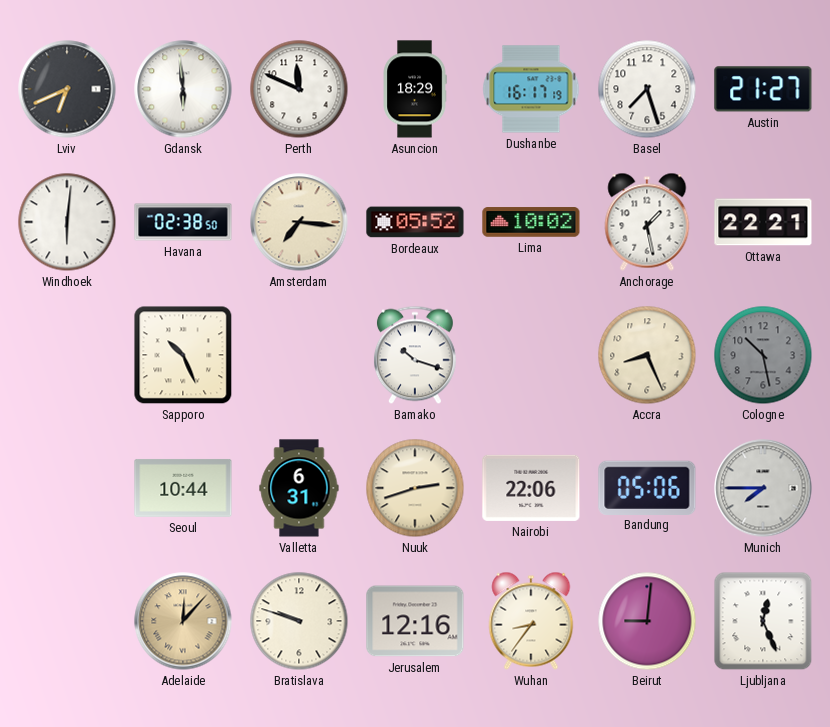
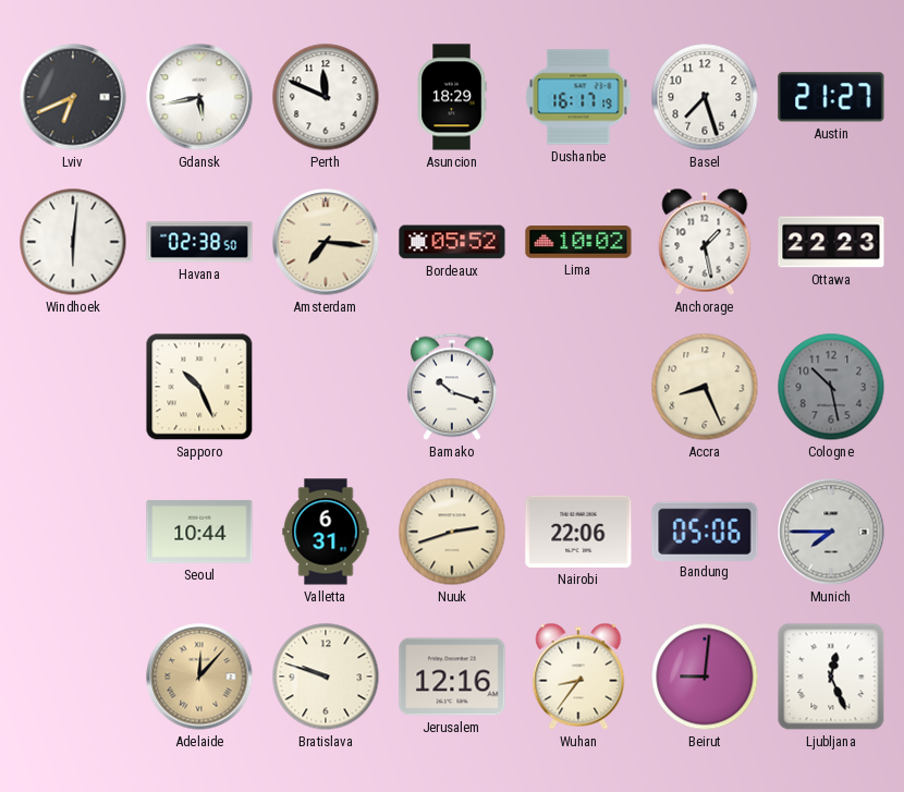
Gdansk: 5:59 -> 5:43 (199, 97)
Ottawa: 22:21 -> 22:23 (831, 242)
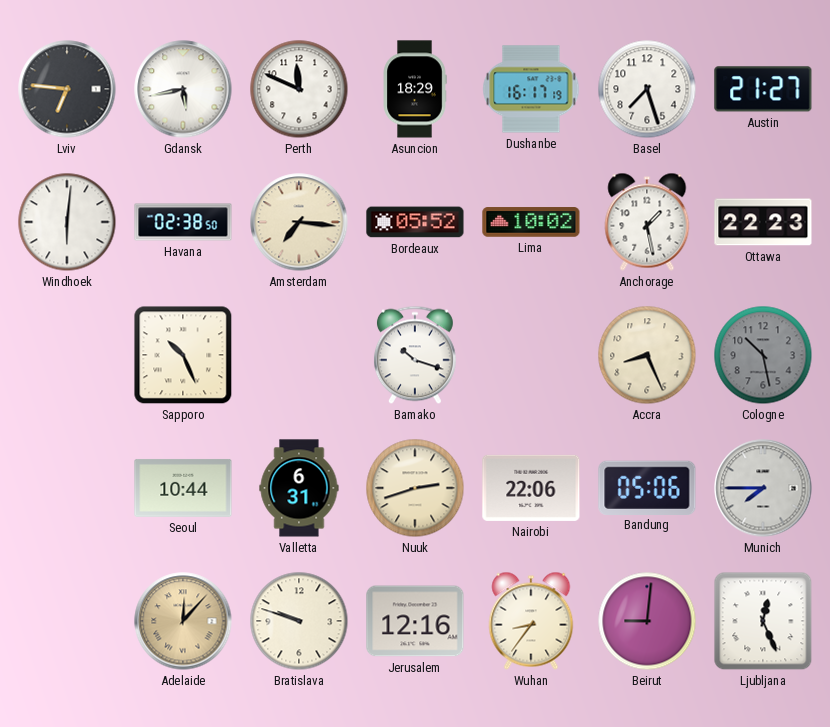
Lviv: 6:41 -> 6:46 (67, 89)
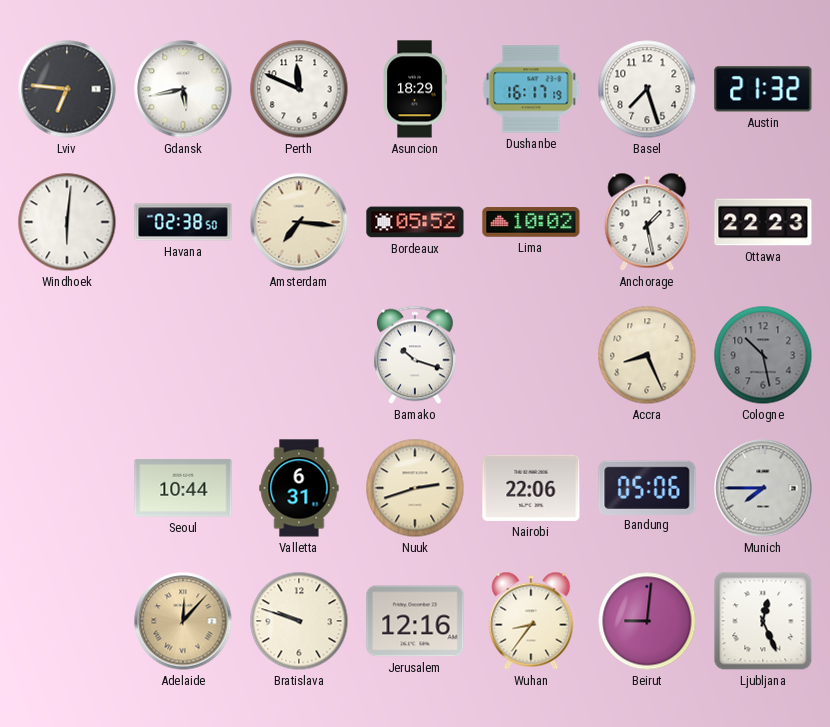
Austin: 21:27 -> 21:32 (763, 89)
Sapporo: 10:26 -> none (183, 355)
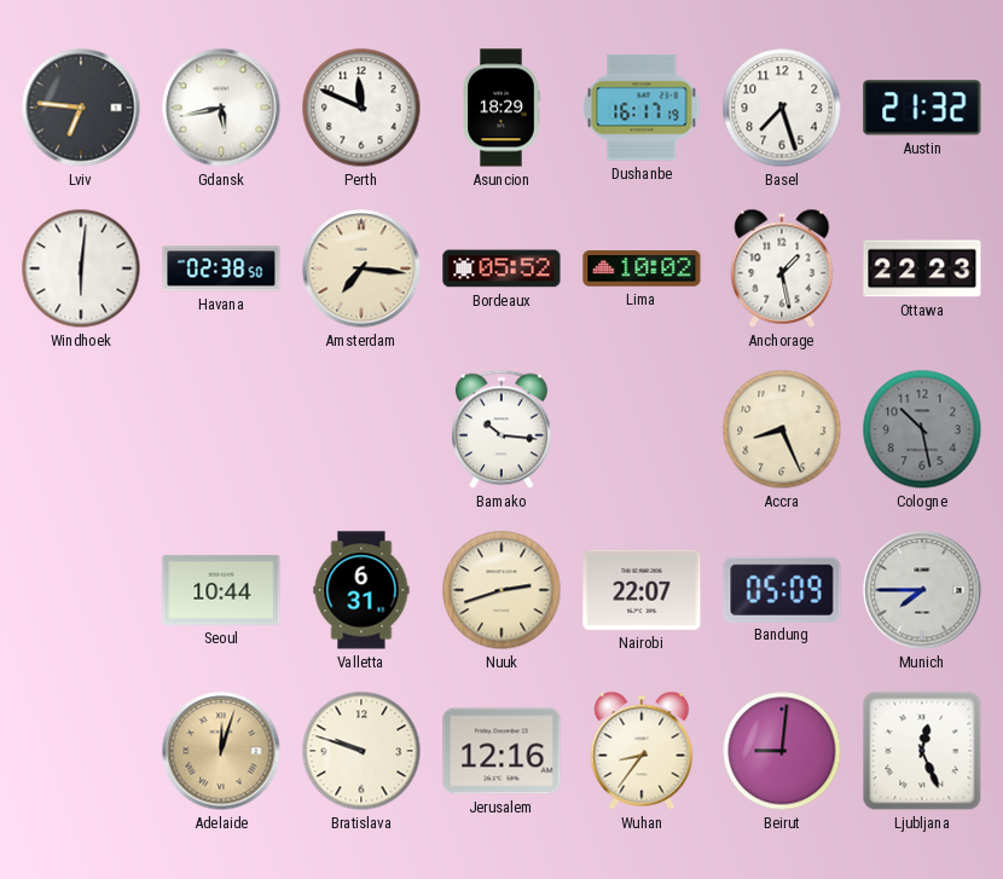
Bamako: 10:18 -> 10:16 (502, 429)
Nairobi: 22:06 -> 22:07 (642, 590)
Bandung: 05:06 -> 05:09 (782, 589)
Adelaide: 12:07 -> 12:03 (221, 751)
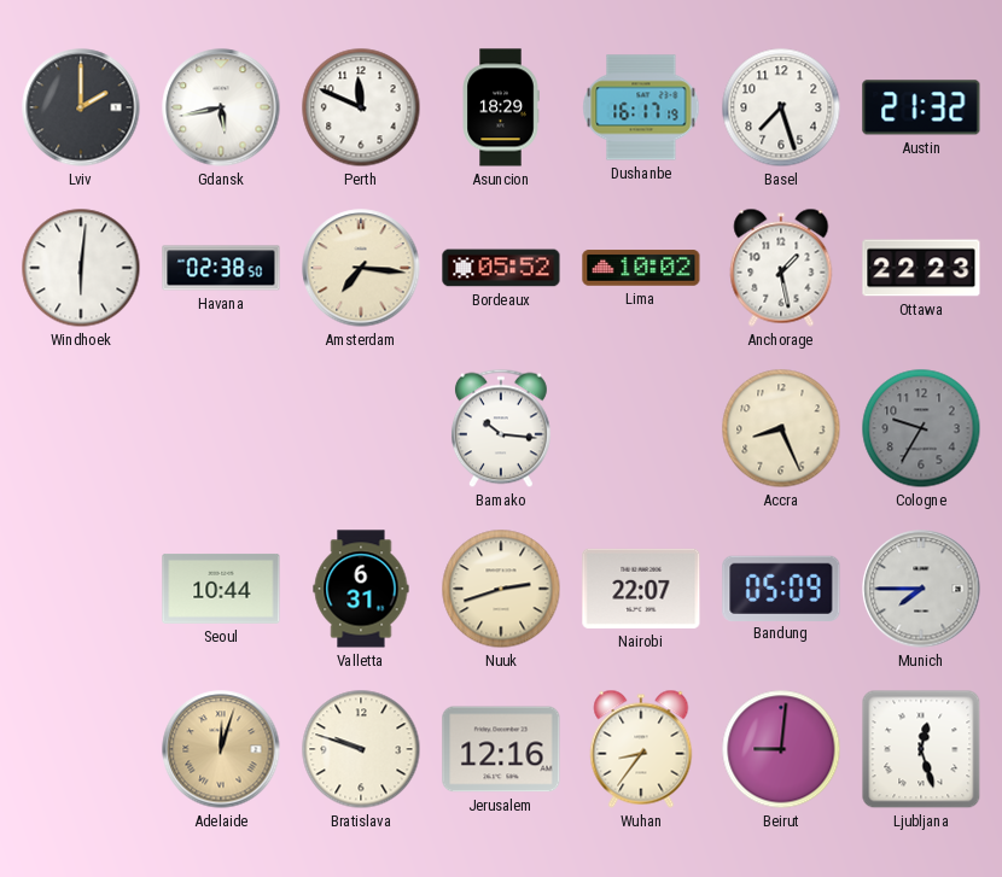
Lviv: 6:46 -> 2:00 (81, 107)
Cologne: 10:28 -> 9:35 (921, 428)
Ljubljana: 12:26 -> 12:27 (921, 749)
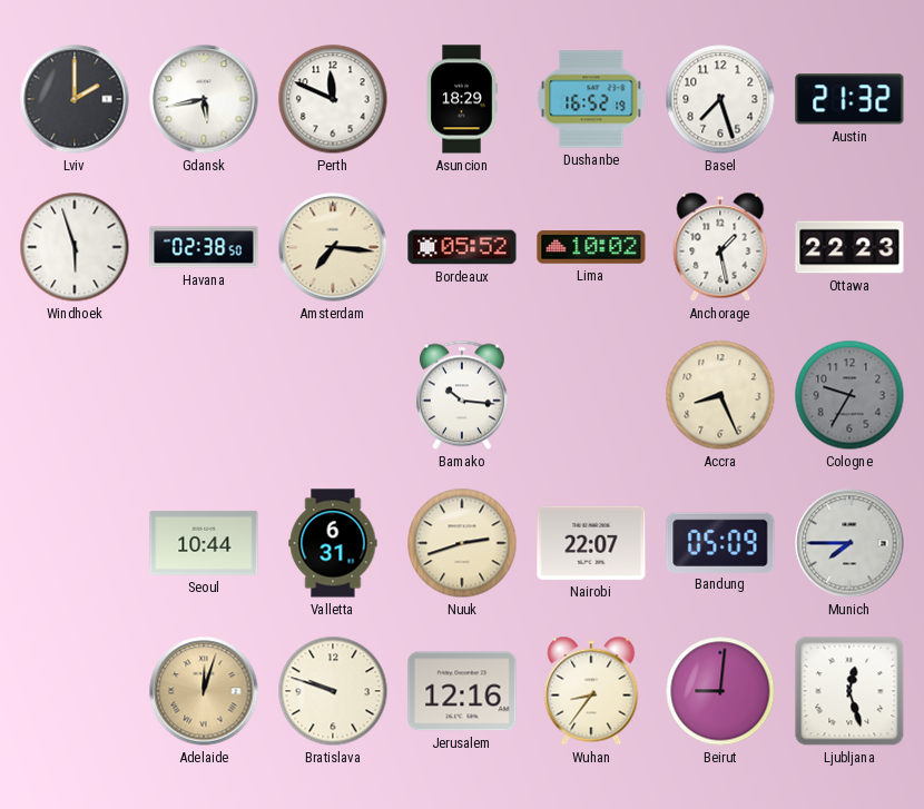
Dushanbe: 16:17 -> 16:52 (591, 99)
Windhoek: 6:01 -> 5:57 (75, 247)
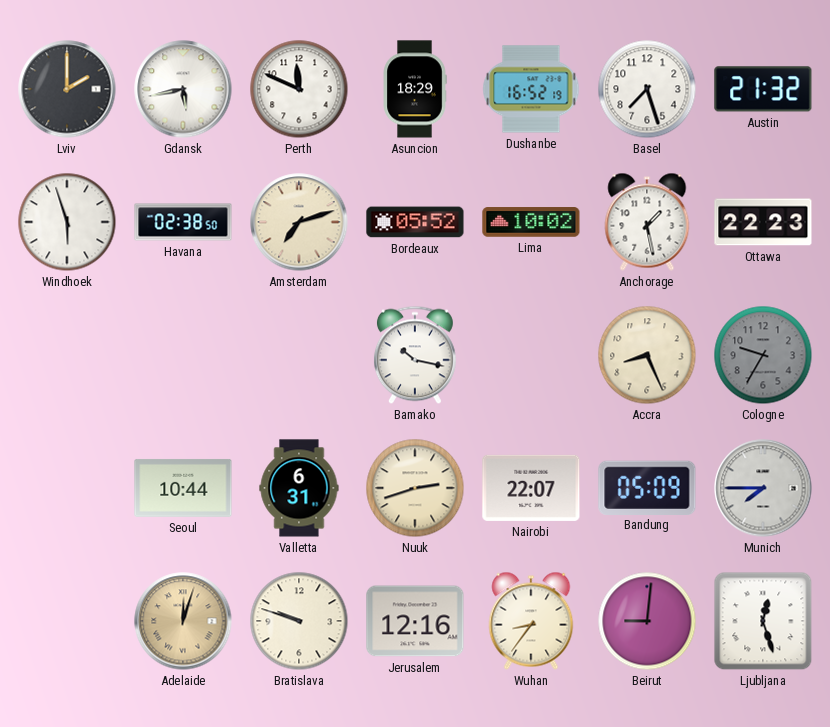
Amsterdam: 7:16 -> 7:12 (299, 222)
Bamako: 10:16 -> 10:17 (415, 355)
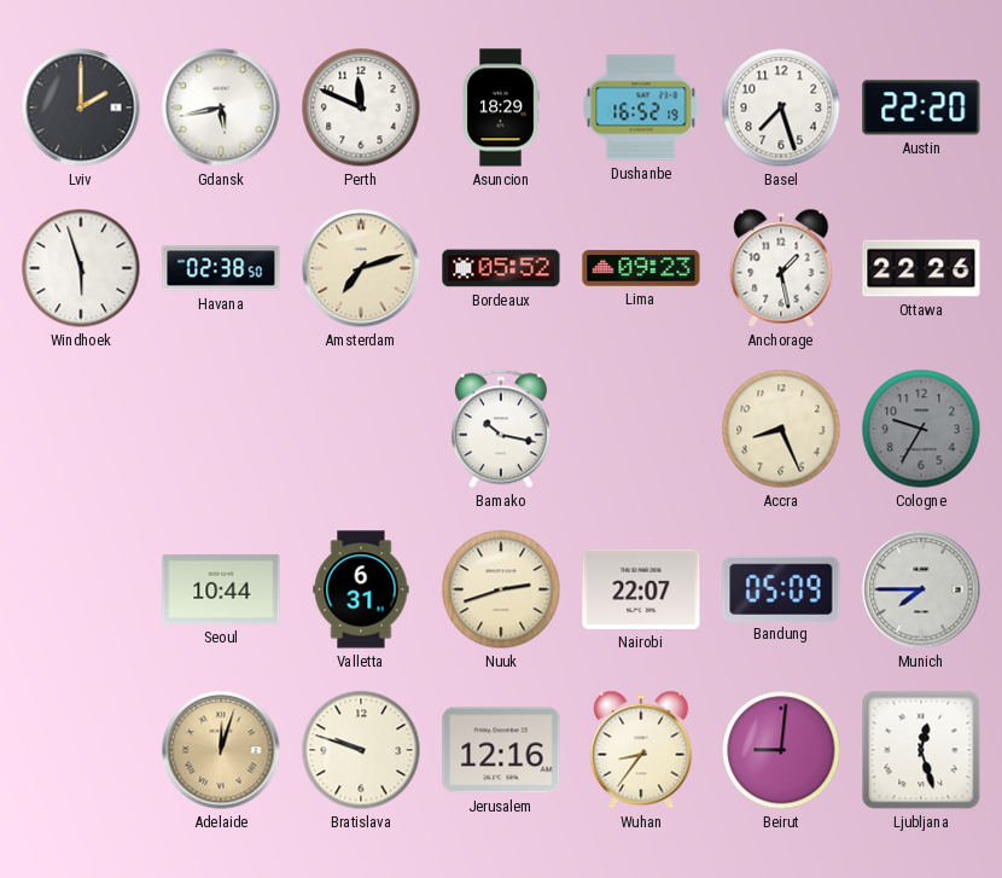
Austin: 21:32 -> 22:20 (921, 107)
Lima: 10:02 -> 09:23 (641, 268)
Ottawa: 22:23 -> 22:26 (921, 268)
